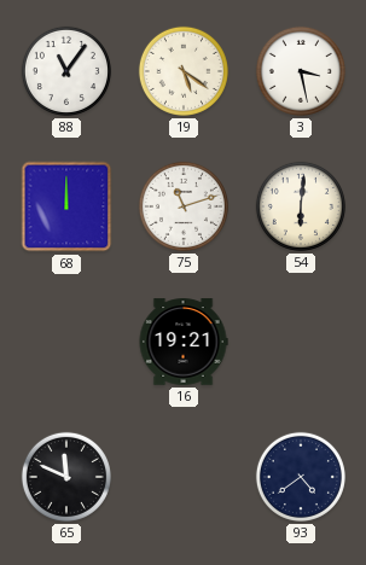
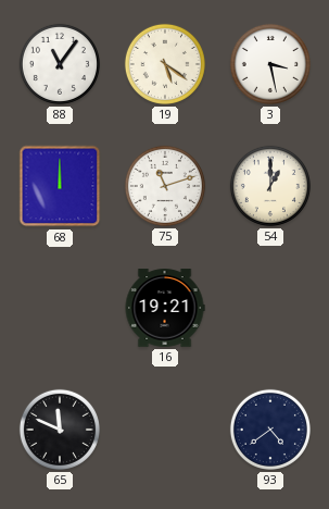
54: 6:01 -> 1:00 (270, 186)
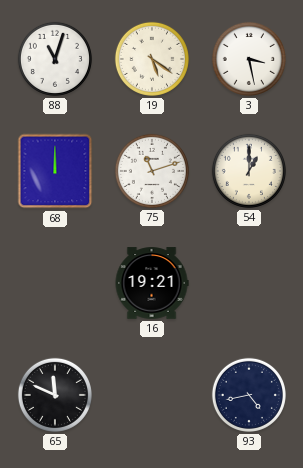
88: 11:06 -> 11:03 (55, 59)
93: 4:39 -> 4:43 (249, 395)
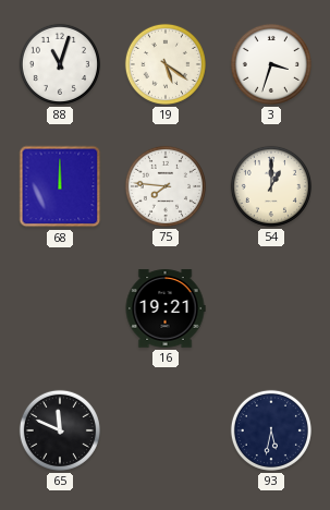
3: 3:28 -> 3:33 (271, 64)
75: 11:12 -> 7:46 (166, 186)
93: 4:43 -> 5:32 (271, 430)
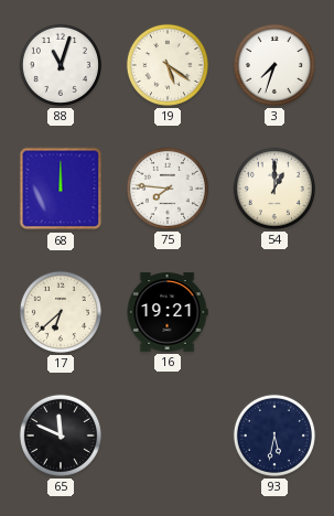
3: 3:33 -> 7:33 (274, 65)
17: none -> 6:38 (61, 312)
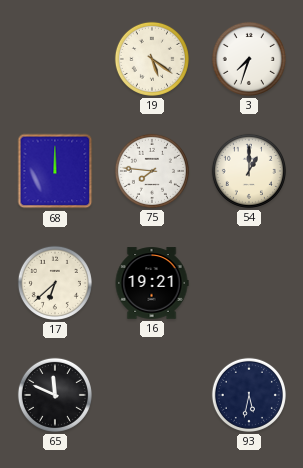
88: 11:03 -> none (61, 65)
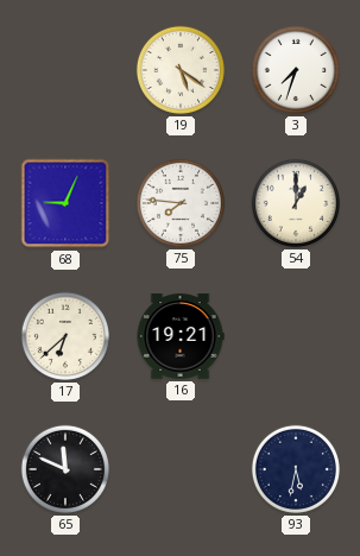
68: 12:00 -> 9:04 (65, 203)
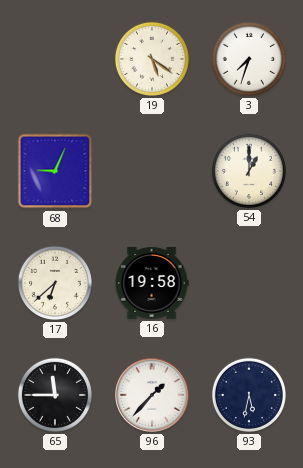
75: 7:46 -> none (181, 203)
16: 19:21 -> 19:58 (152, 283)
65: 11:49 -> 11:45 (55, 395)
96: none -> 1:37 (152, 395)
